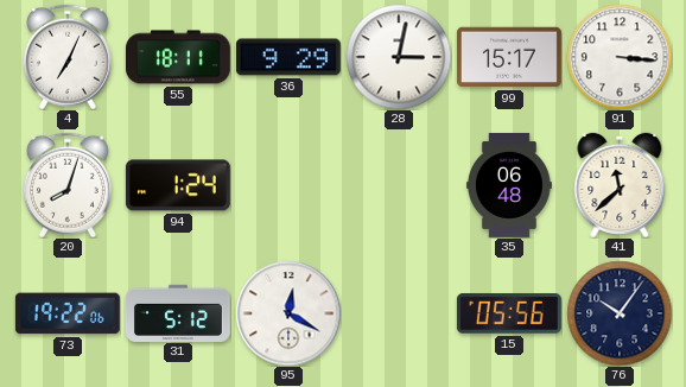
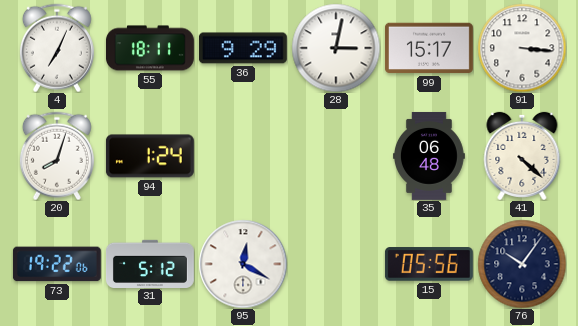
41: 11:38 -> 4:22 (522, 156)
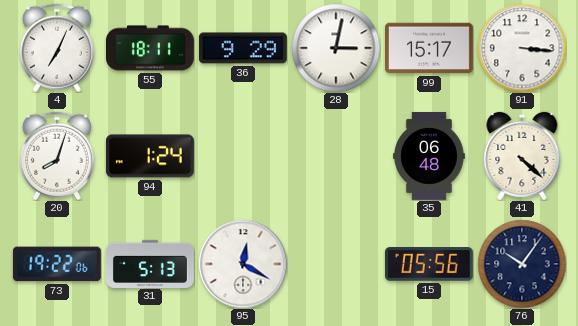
31: 5:12 -> 5:13 (150, 263)
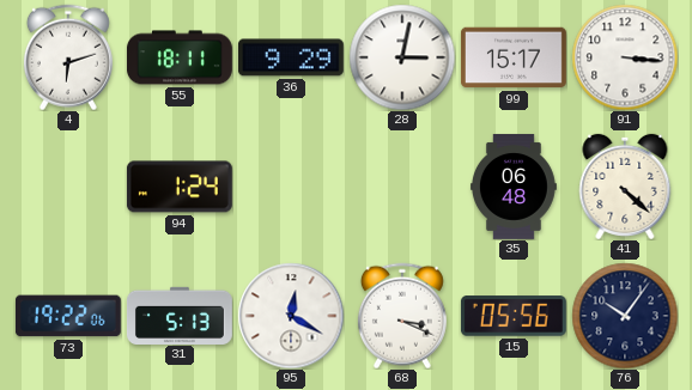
4: 7:04 -> 6:12 (68, 57)
20: 8:03 -> none (57, 156)
68: none -> 3:19 (402, 316)
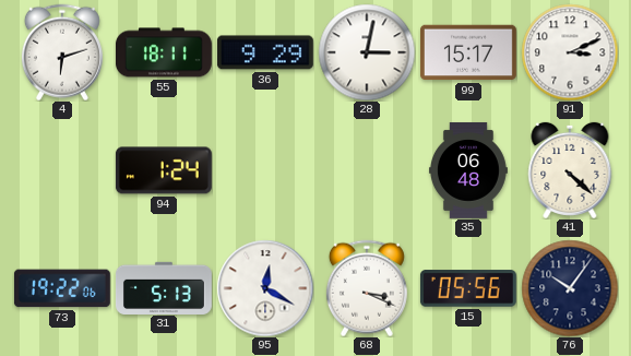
91: 3:16 -> 3:11 (570, 52)
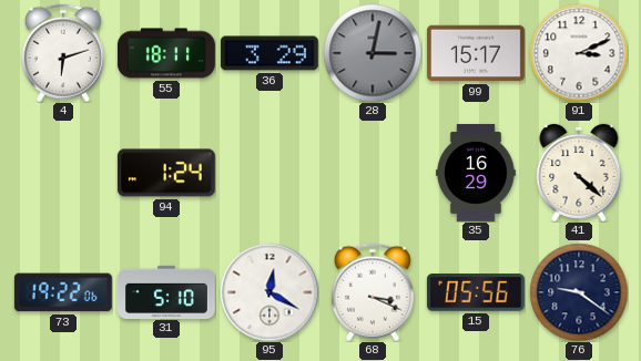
36: 9:29 -> 3:29 (269, 53)
28 dial: white -> grey (373, 53)
35: 06:48 -> 16:29 (476, 173)
31: 5:13 -> 5:10 (166, 291)
76: 10:06 -> 9:21 (579, 292)
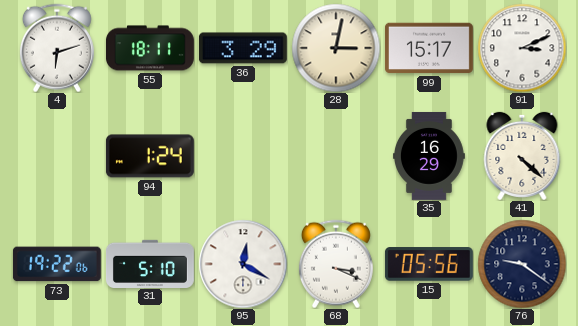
28 dial: grey -> cream (336, 48)
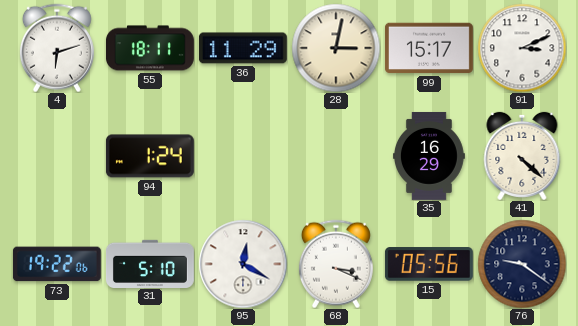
36: 3:29 -> 11:29 (243, 48)
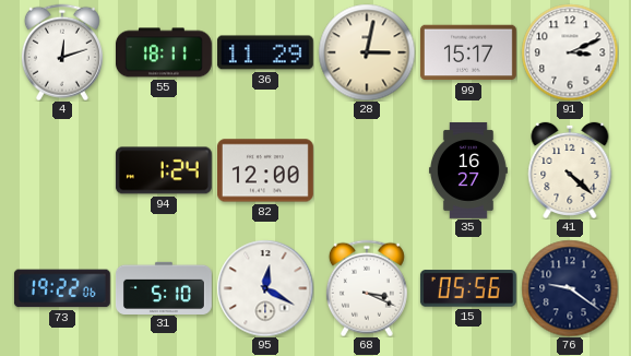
4: 6:12 -> 12:12 (62, 52)
82: none -> 12:00 (265, 170)
35: 16:29 -> 16:27 (468, 170)
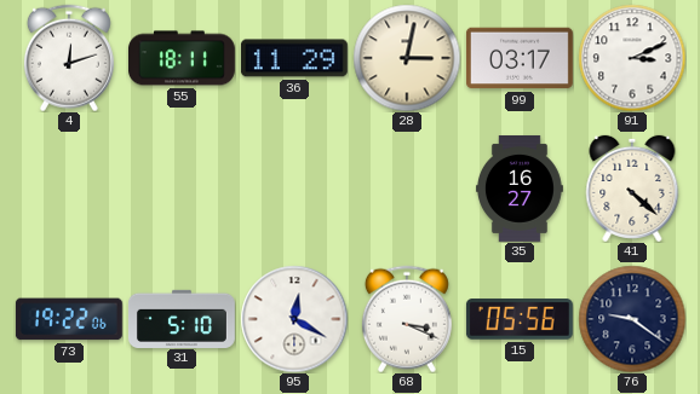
99: 15:17 -> 03:17 (520, 58)
94: 1:24 -> none (164, 170)
82: 12:00 -> none (265, 170)
